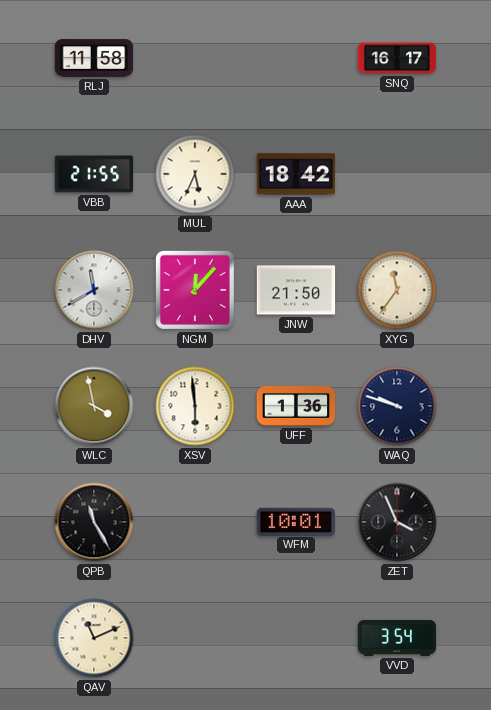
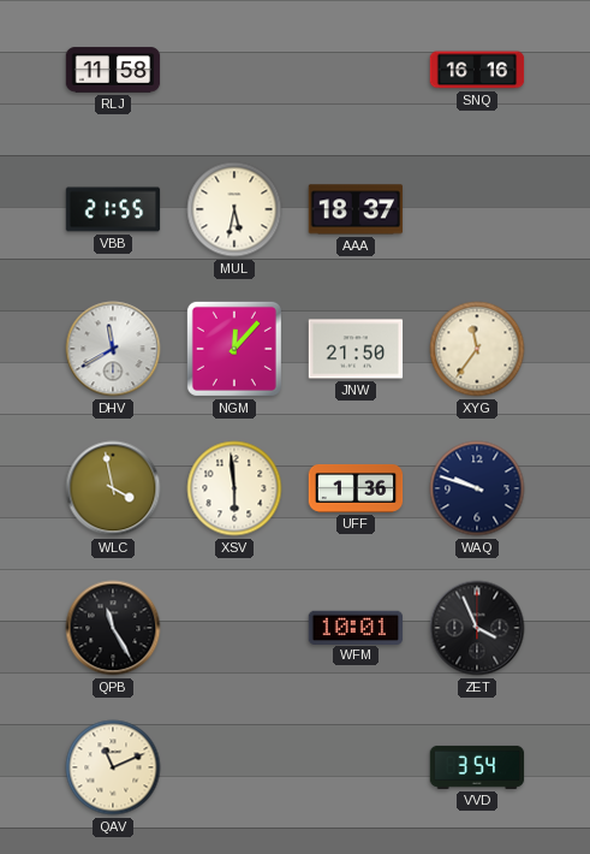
SNQ: 16:17 -> 16:16 (477, 70)
MUL: 5:34 -> 5:32 (234, 209)
AAA: 18:42 -> 18:37 (356, 209)
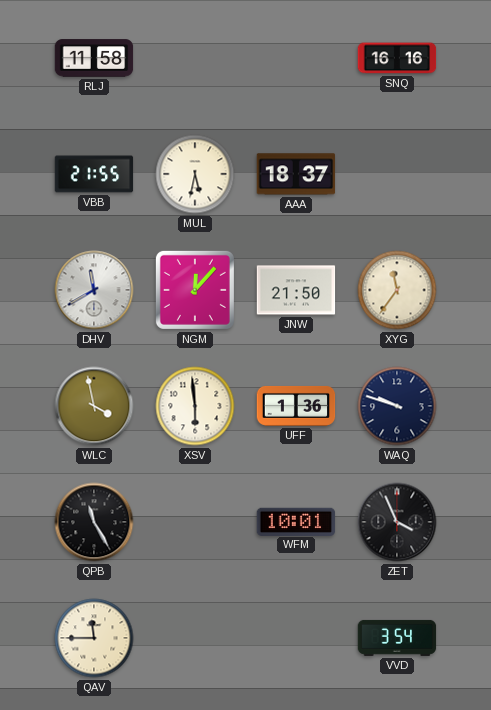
QAV: 11:11 -> 11:45 (94, 638)
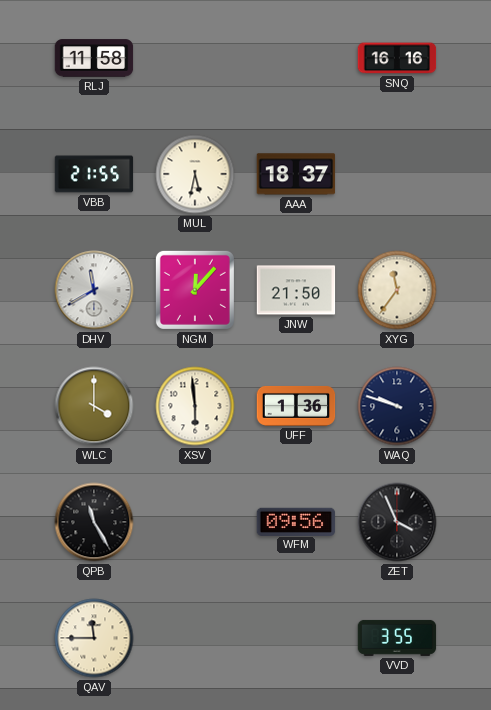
WLC: 3:58 -> 4:00 (94, 406)
WFM: 10:01 -> 09:56 (296, 521)
VVD: 3:54 -> 3:55 (397, 638)
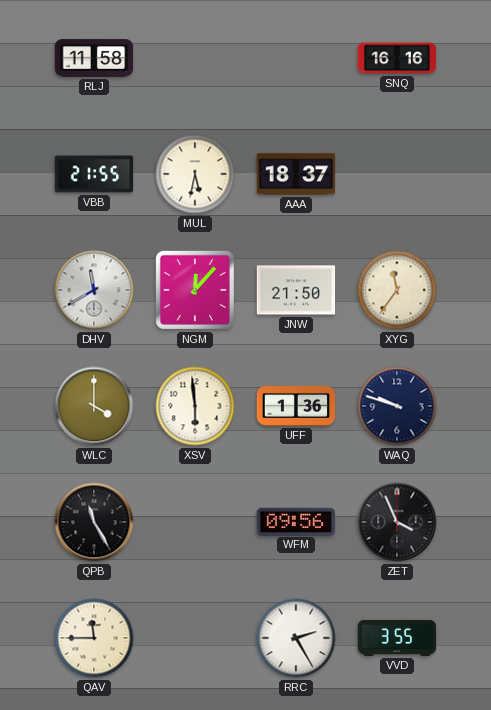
RRC: none -> 2:25 (296, 638)
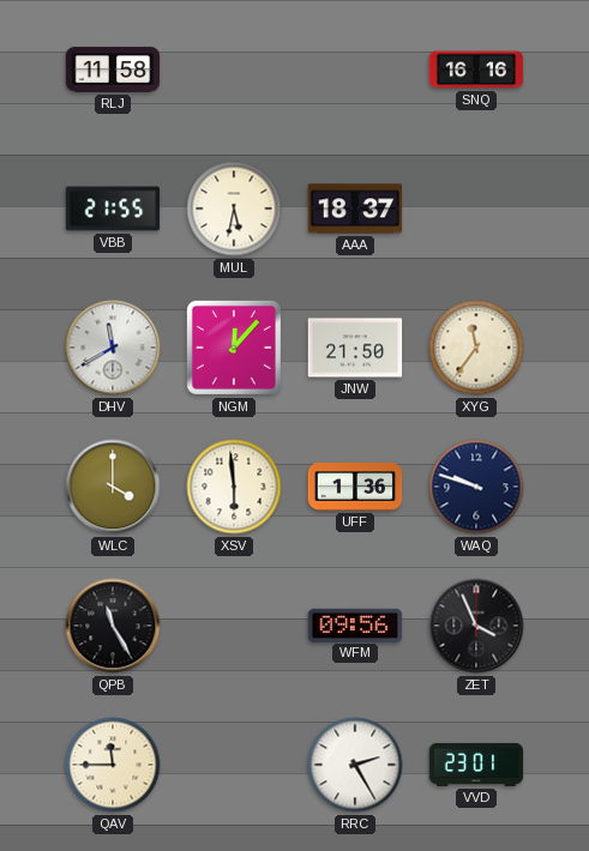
VVD: 3:55 -> 23:01 (476, 765)
